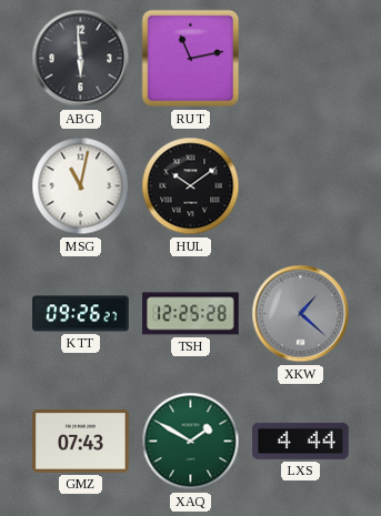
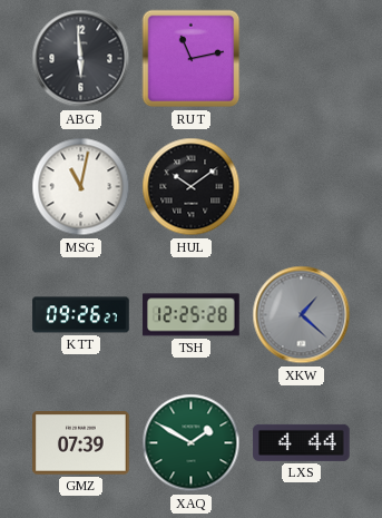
GMZ: 07:43 -> 07:39 (81, 443)
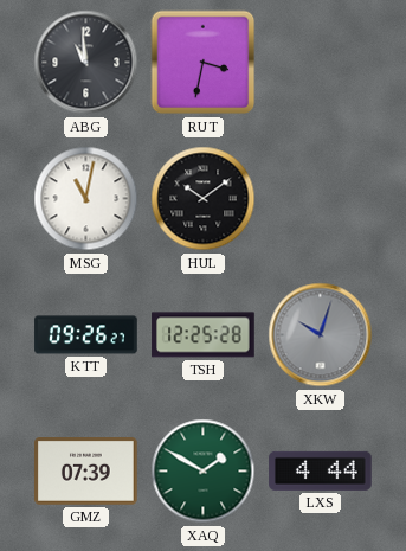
ABG: 5:59 -> 10:59 (86, 63)
RUT: 11:13 -> 3:32 (204, 63)
XKW: 1:22 -> 10:03 (321, 335)
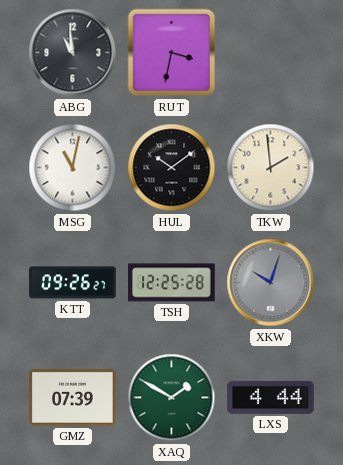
TKW: none -> 1:59 (271, 168)
